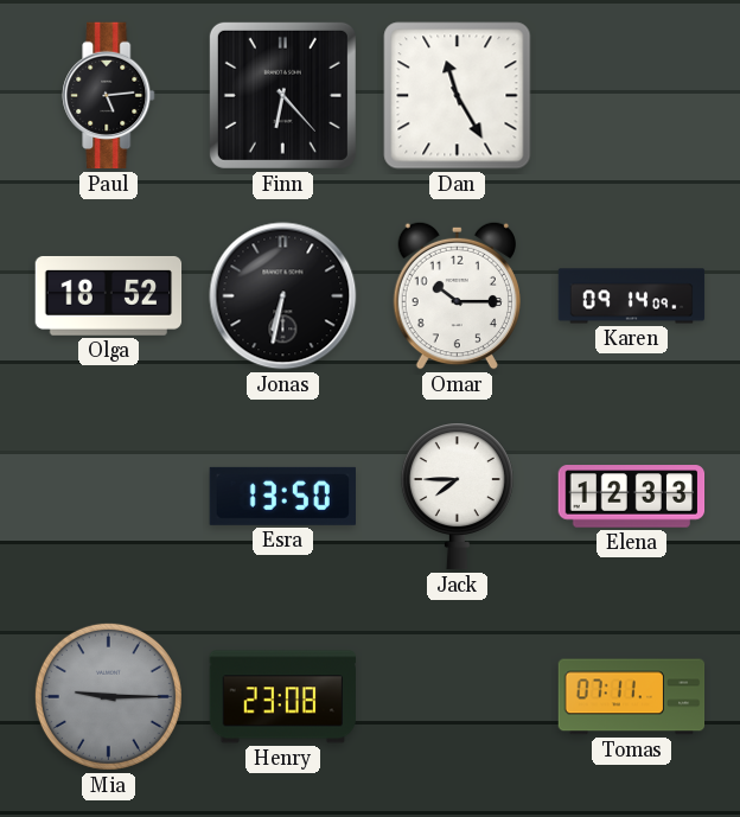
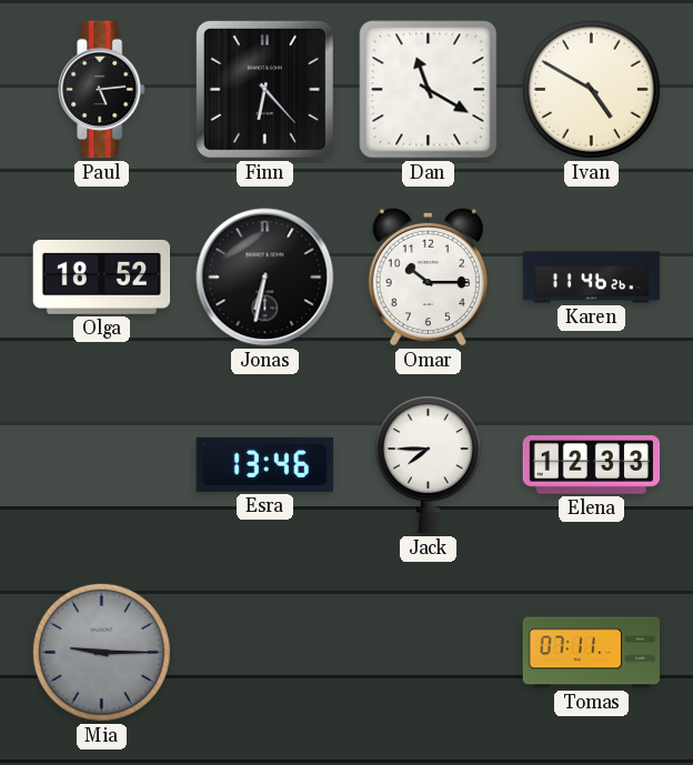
Dan: 11:25 -> 11:20 (429, 90)
Ivan: none -> 4:50 (591, 89)
Karen: 09:14 -> 11:46 (592, 278)
Esra: 13:50 -> 13:46 (264, 464)
Henry: 23:08 -> none (282, 697)
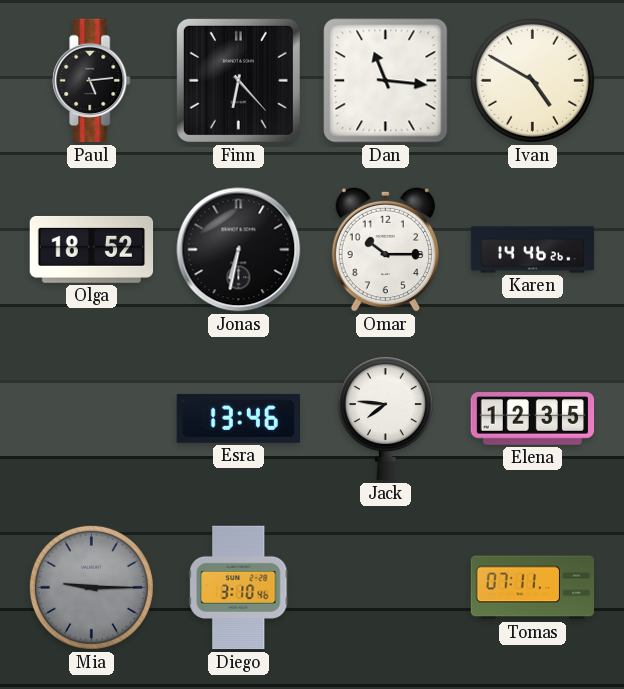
Dan: 11:20 -> 11:16 (386, 81)
Karen: 11:46 -> 14:46 (533, 250)
Jack: 7:45 -> 7:46 (385, 419)
Elena: 12:33 -> 12:35 (533, 419)
Diego: none -> 3:10 (239, 588)
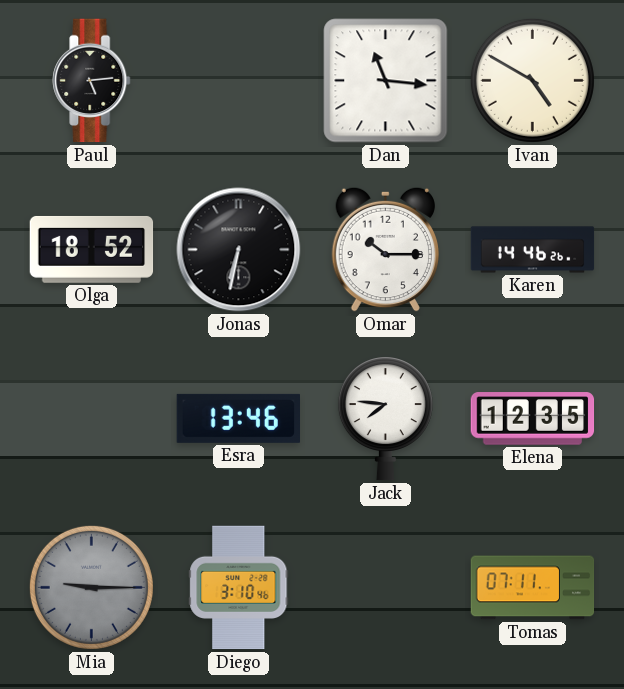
Finn: 6:23 -> none (238, 80)
